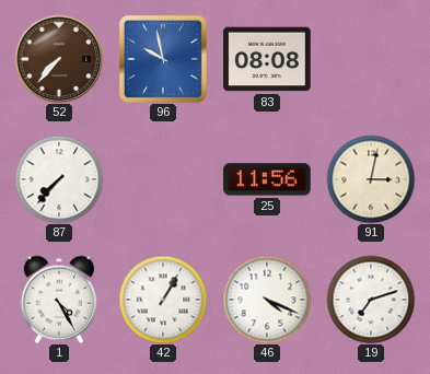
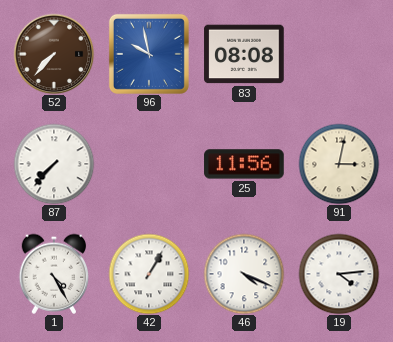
19: 7:12 -> 4:14 (339, 274)
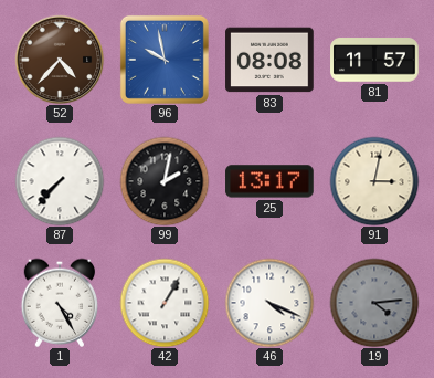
52: 7:37 -> 4:37 (60, 60)
81: none -> 11:57 (374, 60)
99: none -> 2:02 (165, 181)
25: 11:56 -> 13:17 (269, 181)
19 dial: white -> grey (374, 303)
